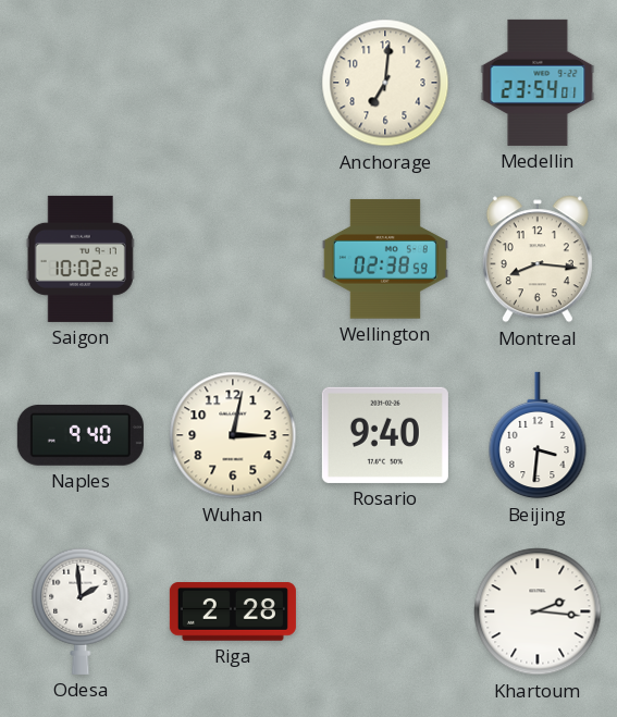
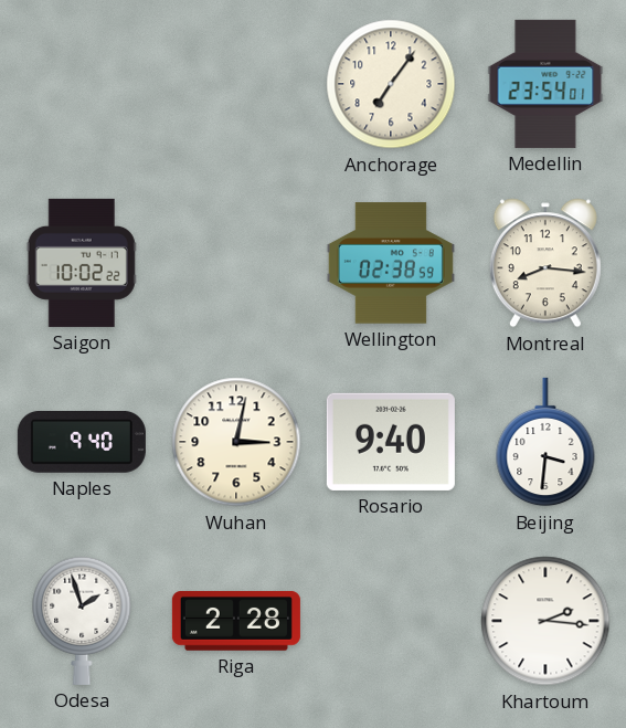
Anchorage: 7:01 -> 7:06 (391, 84)
Odesa: 1:59 -> 1:57 (82, 621)
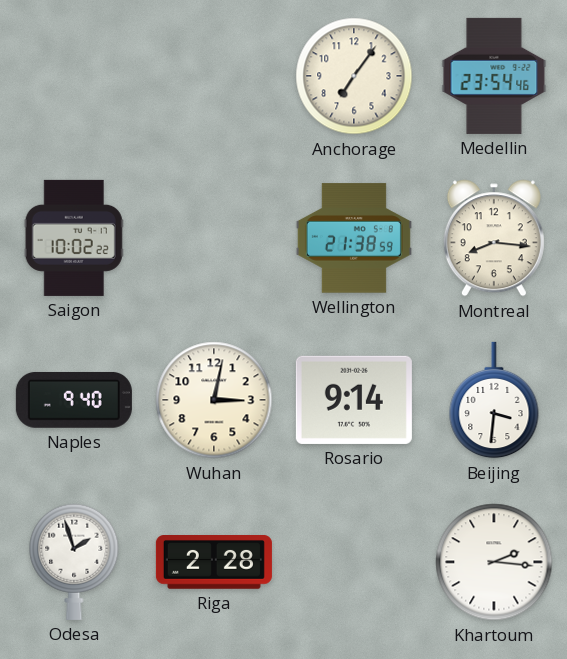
Medellin: 23:54:01 -> 23:54:46 (494, 76)
Wellington: 02:38 -> 21:38 (354, 238)
Rosario: 9:40 -> 9:14 (354, 400)
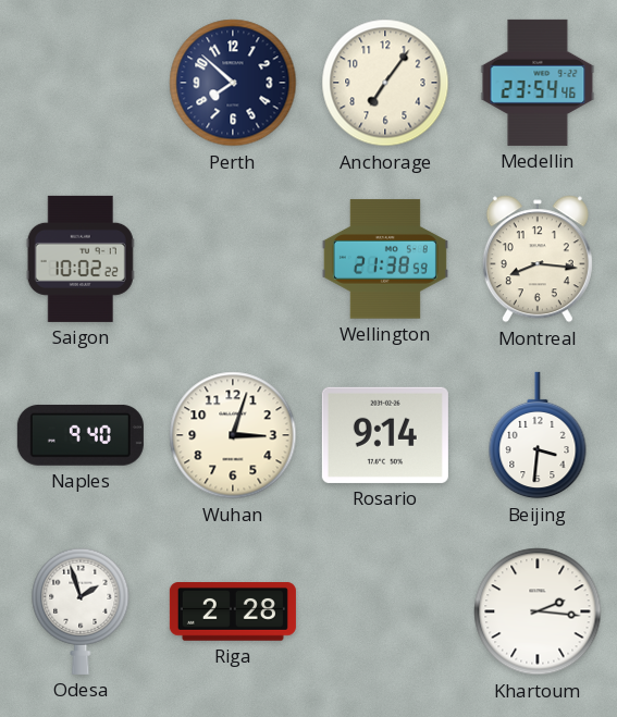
Perth: none -> 7:52 (233, 83)
Wuhan: 3:02 -> 3:03 (233, 435)
